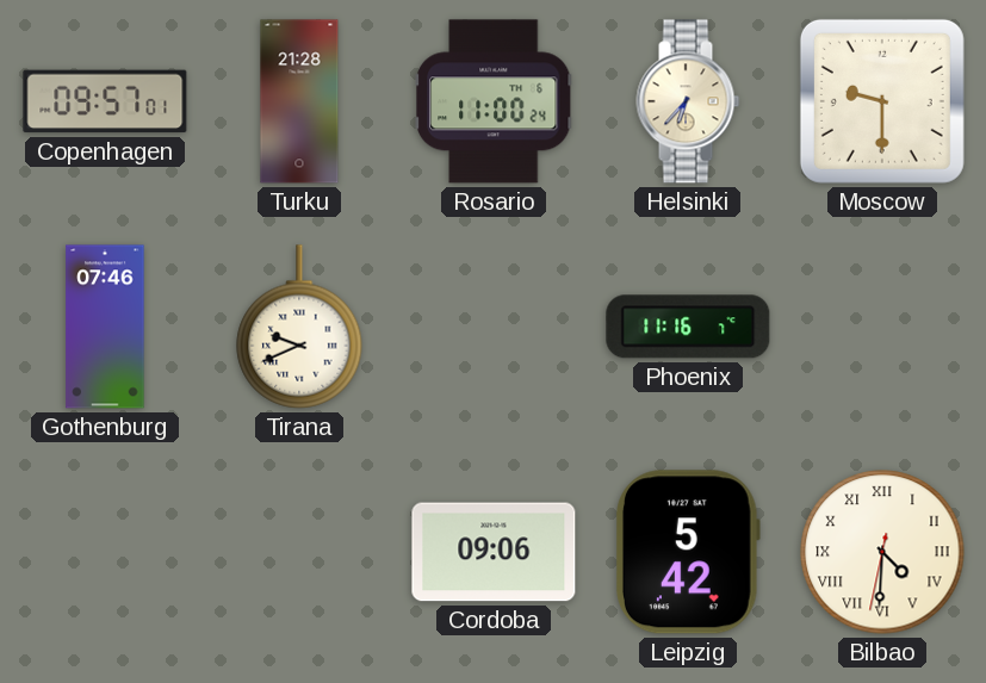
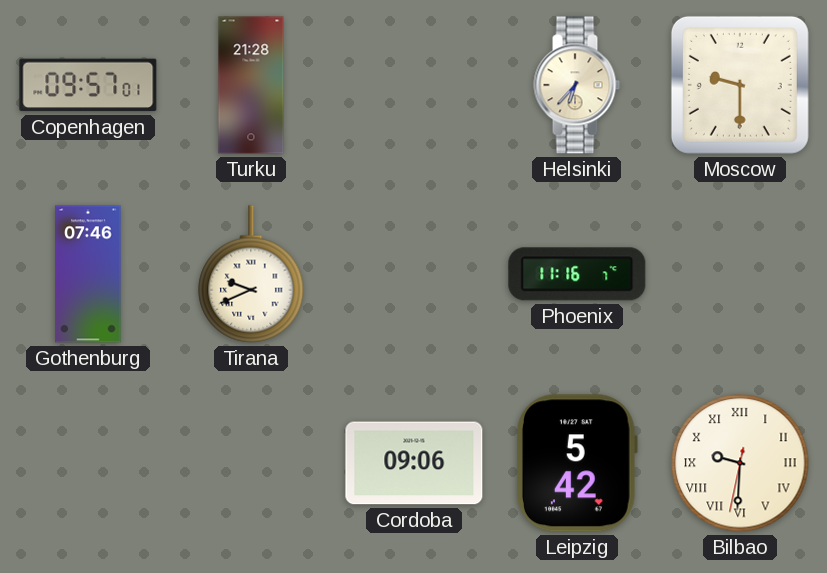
Rosario: 11:00 -> none (494, 101)
Bilbao: 4:30 -> 9:30 (740, 463)
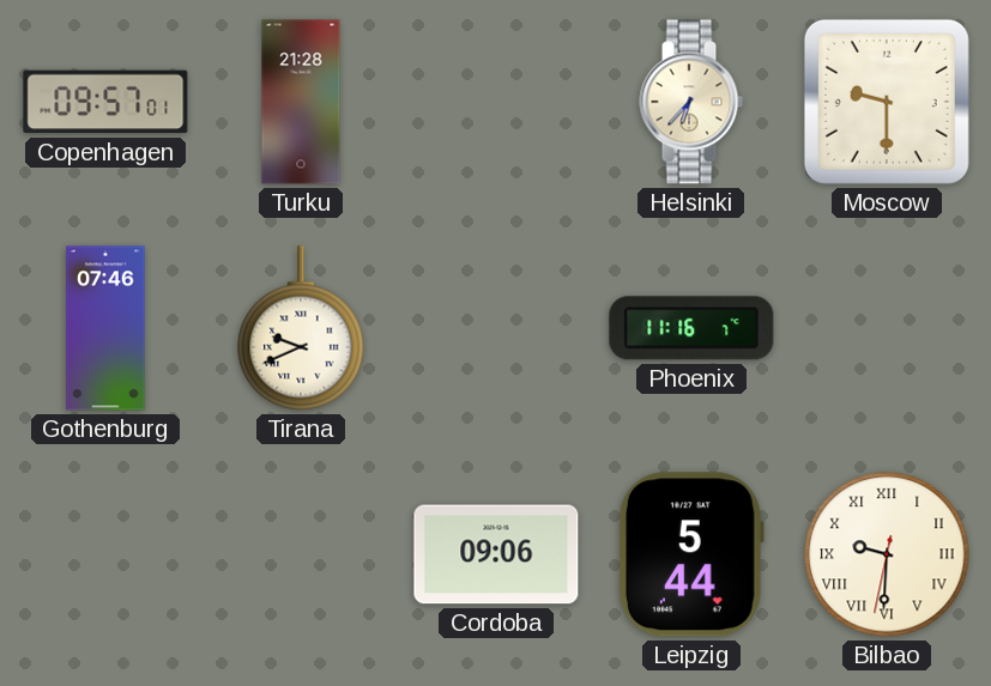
Leipzig: 5:42 -> 5:44 (691, 554)
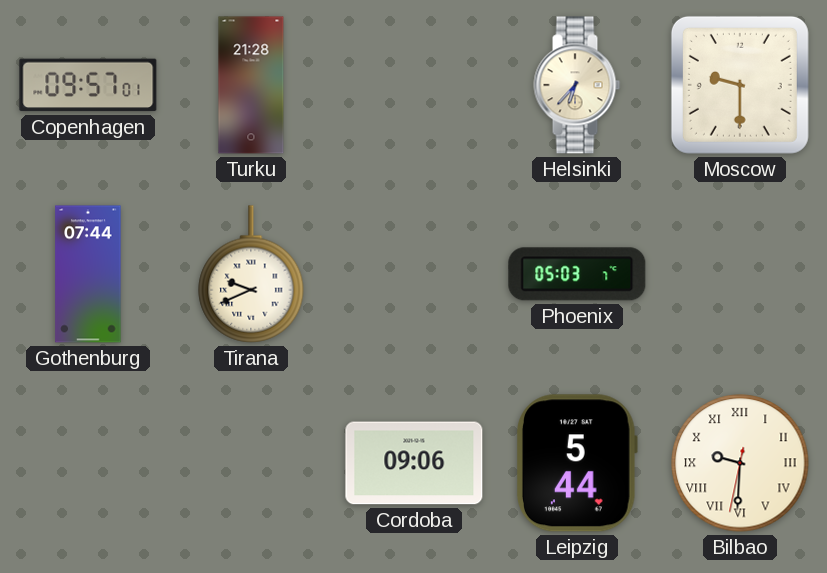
Gothenburg: 07:46 -> 07:44 (88, 274)
Phoenix: 11:16 -> 05:03 (577, 274)
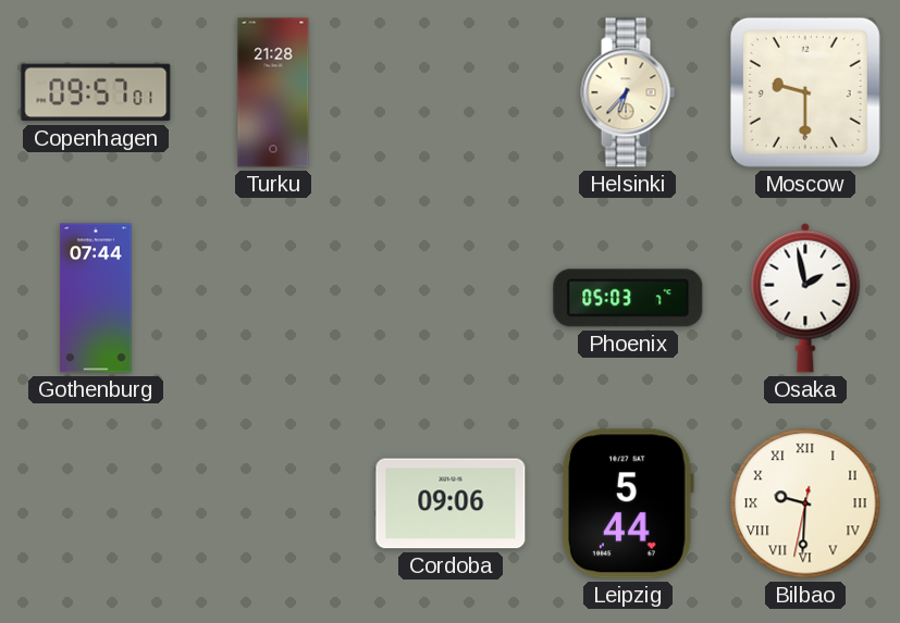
Tirana: 9:41 -> none (251, 274)
Osaka: none -> 1:58 (805, 298)
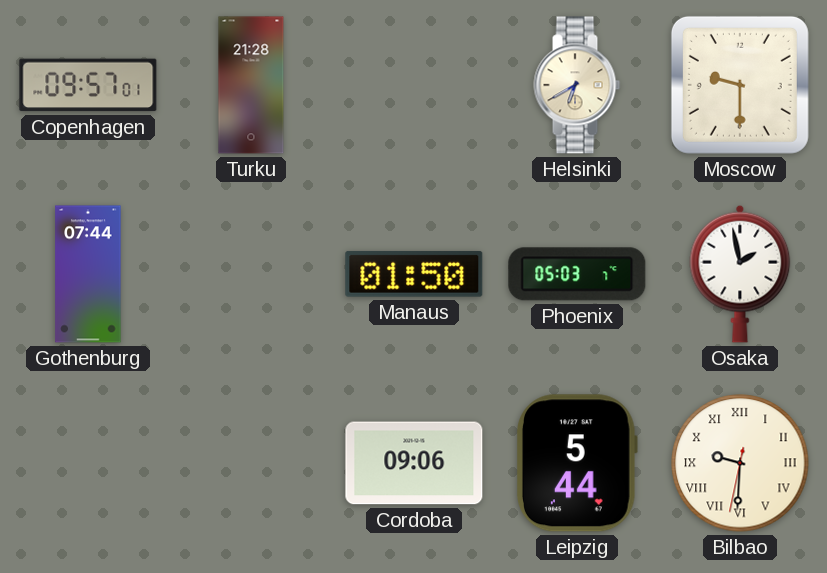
Helsinki: 6:37 -> 6:40 (577, 85)
Manaus: none -> 01:50 (414, 274)
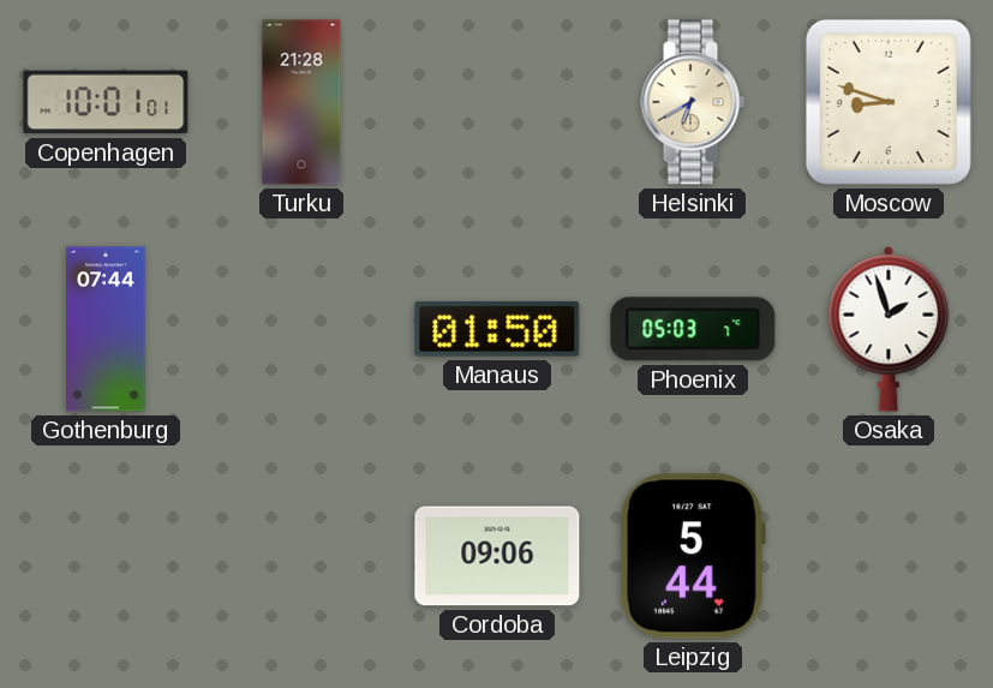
Copenhagen: 09:57 -> 10:01 (106, 102)
Moscow: 9:30 -> 8:48 (889, 102)
Osaka: 1:58 -> 1:57 (889, 329)
Bilbao: 9:30 -> none (740, 463)
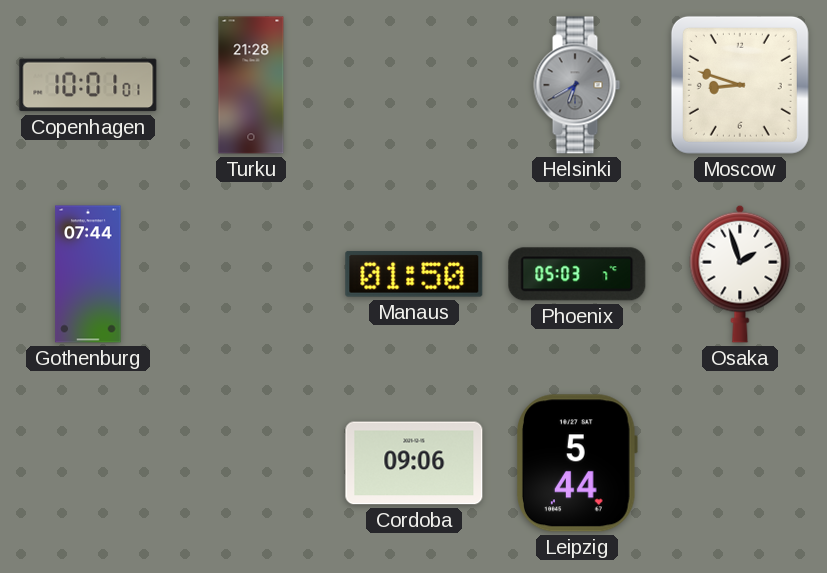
Helsinki dial: cream -> grey (577, 85)
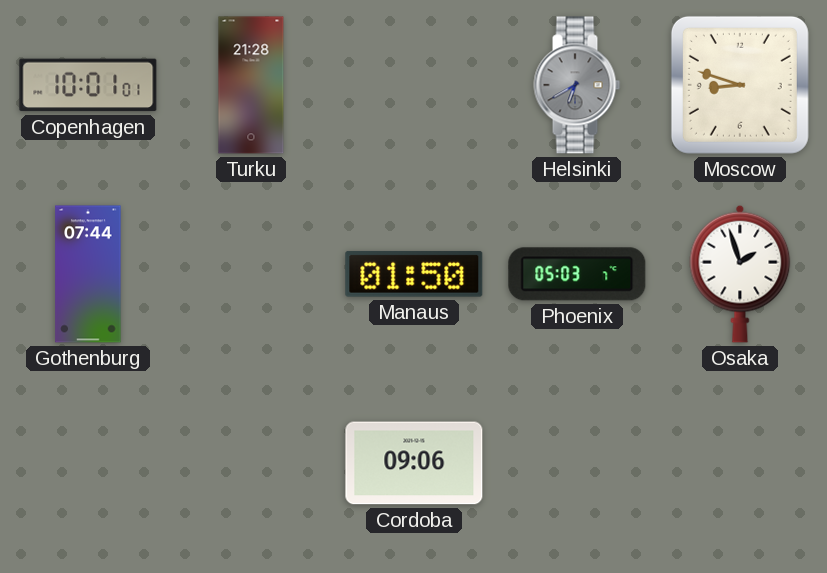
Leipzig: 5:44 -> none (577, 463)
